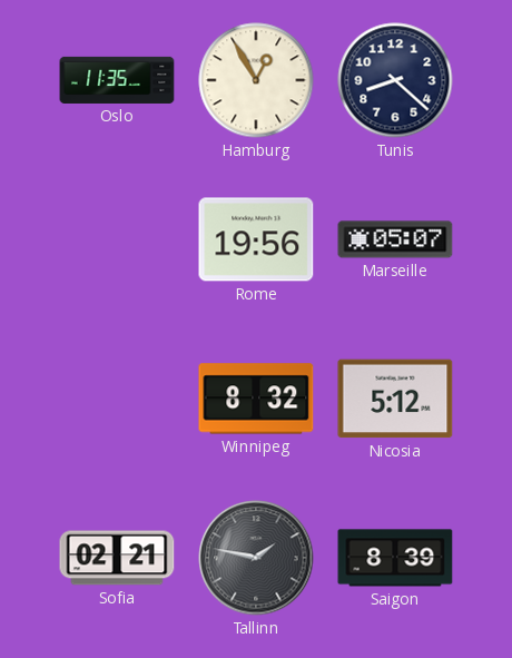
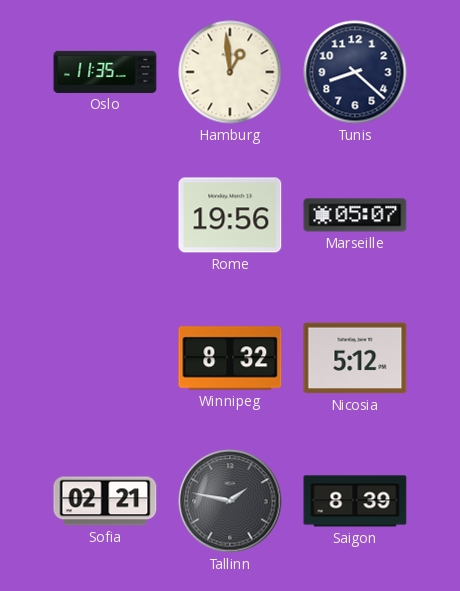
Hamburg: 12:55 -> 12:59 (230, 72)
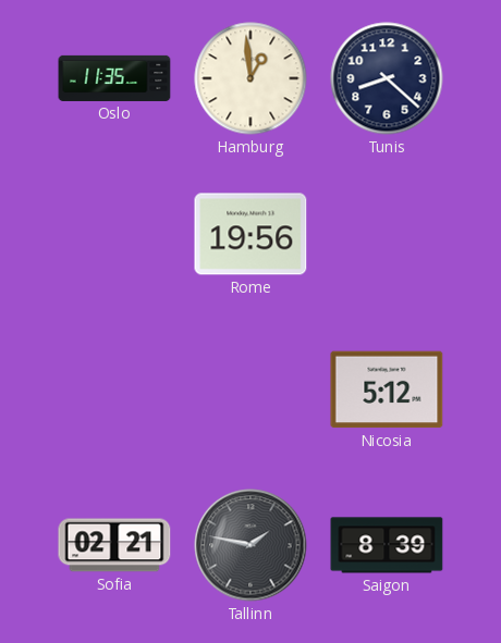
Marseille: 05:07 -> none (355, 215)
Winnipeg: 8:32 -> none (230, 358)
